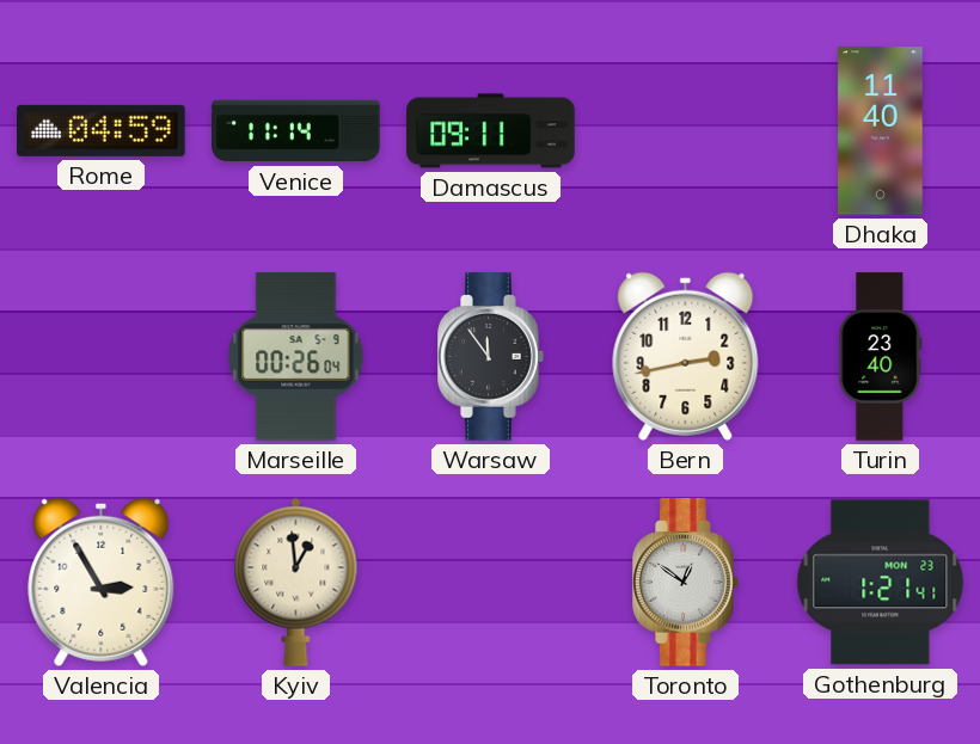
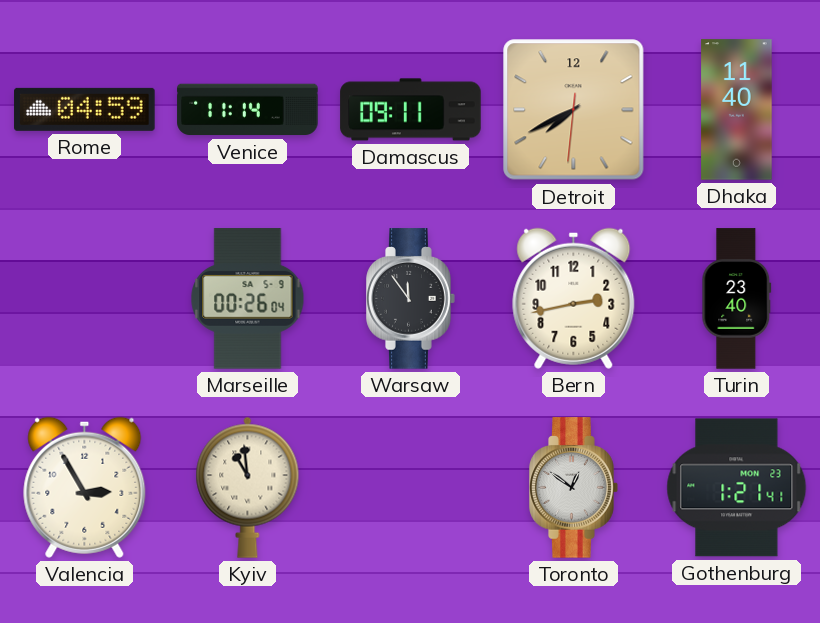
Detroit: none -> 7:40 (574, 110)
Kyiv: 12:59 -> 10:59 (248, 487)
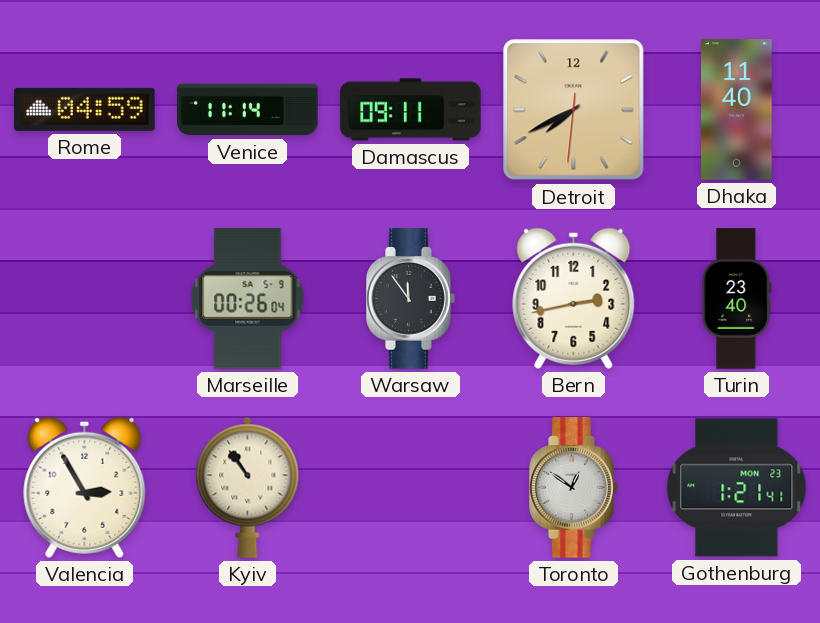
Kyiv: 10:59 -> 10:54 (248, 487)
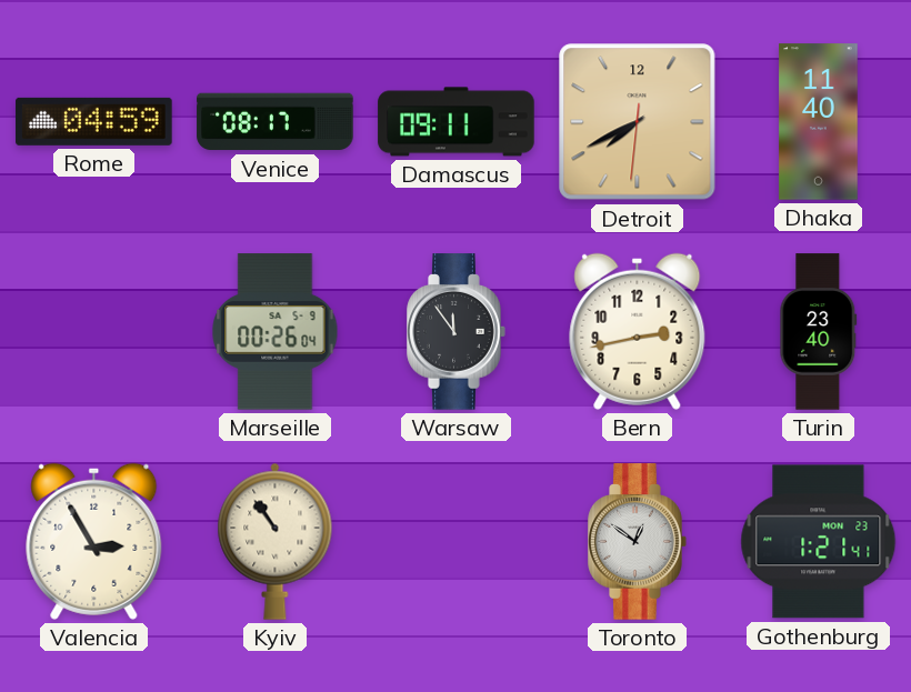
Venice: 11:14 -> 08:17 (276, 122)
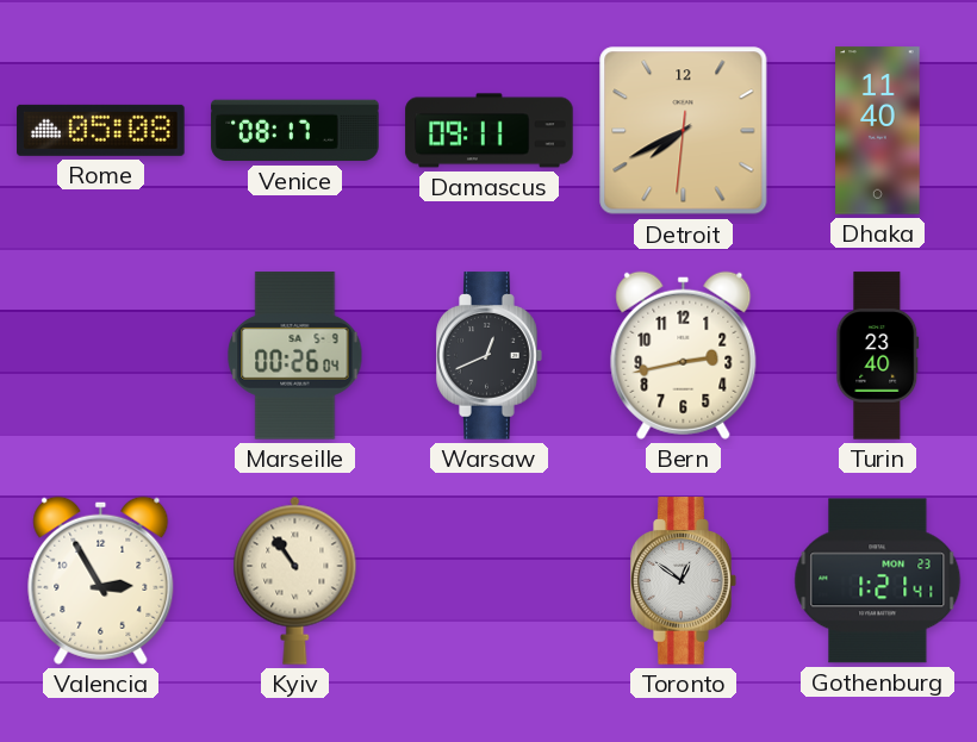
Rome: 04:59 -> 05:08 (101, 130)
Warsaw: 11:54 -> 12:41 (490, 356)
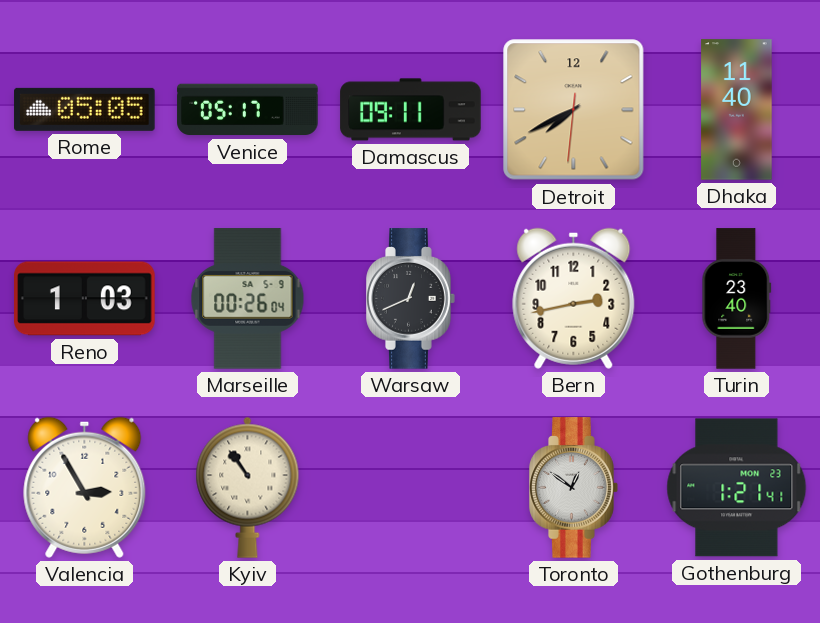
Rome: 05:08 -> 05:05 (85, 109)
Venice: 08:17 -> 05:17 (248, 110)
Reno: none -> 1:03 (85, 299)
